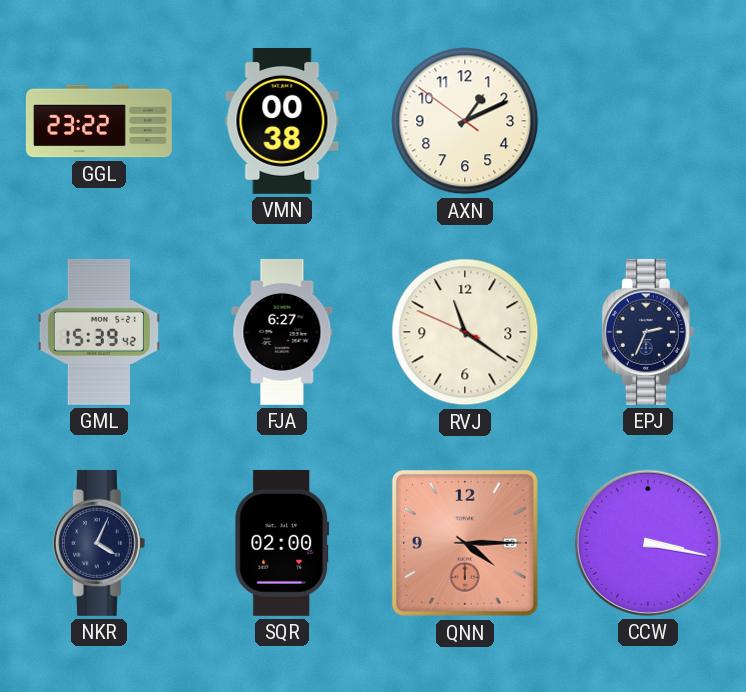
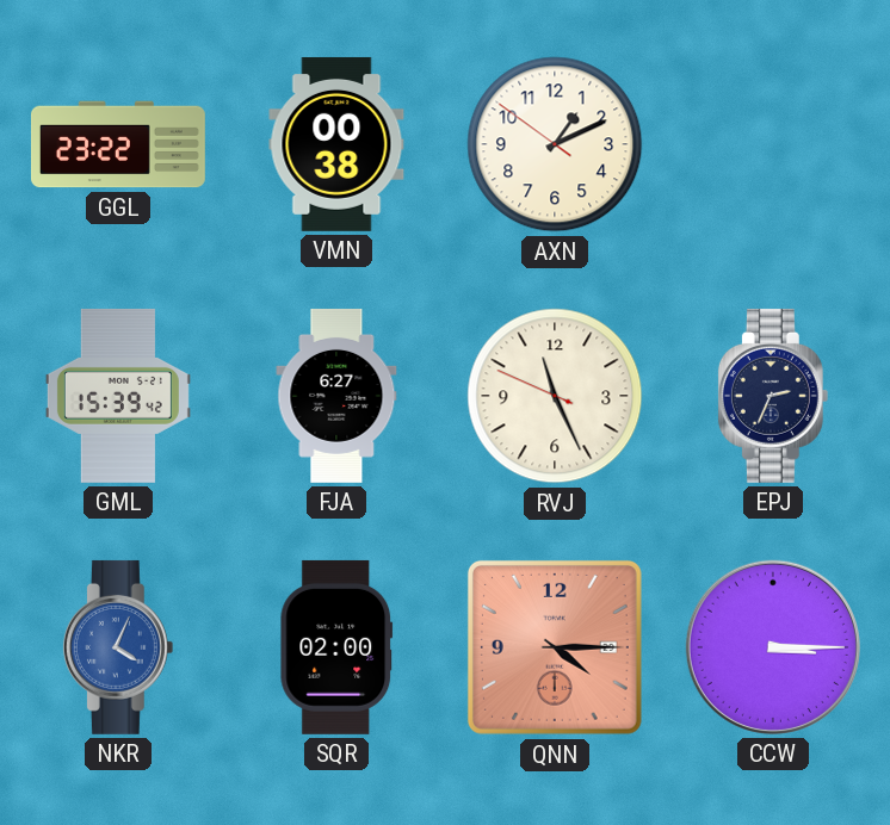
RVJ: 11:20 -> 11:25 (555, 396)
NKR dial: navy -> blue (118, 647)
CCW: 3:17 -> 3:15 (773, 647)
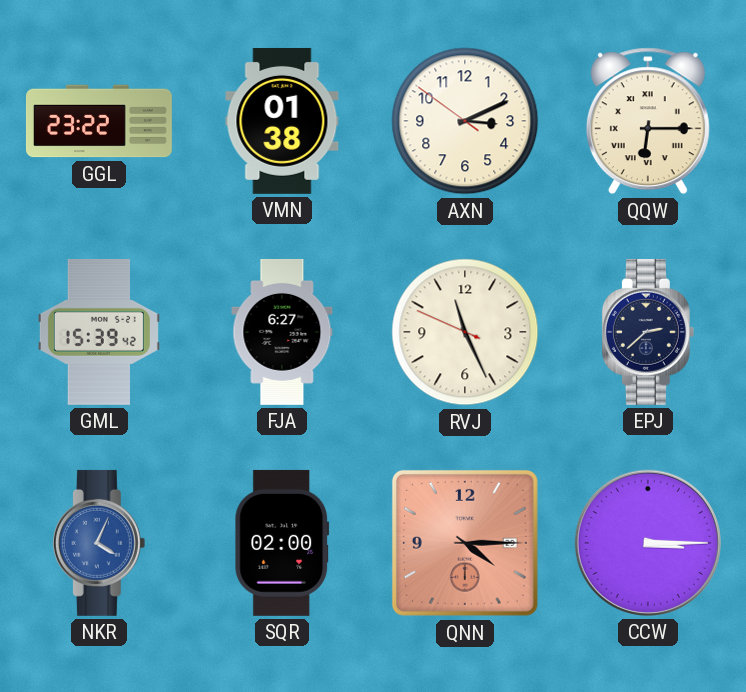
VMN: 00:38 -> 01:38 (282, 121)
AXN: 1:10 -> 3:10 (465, 121)
QQW: none -> 6:15 (648, 121)
EPJ: 2:34 -> 2:38 (648, 332)
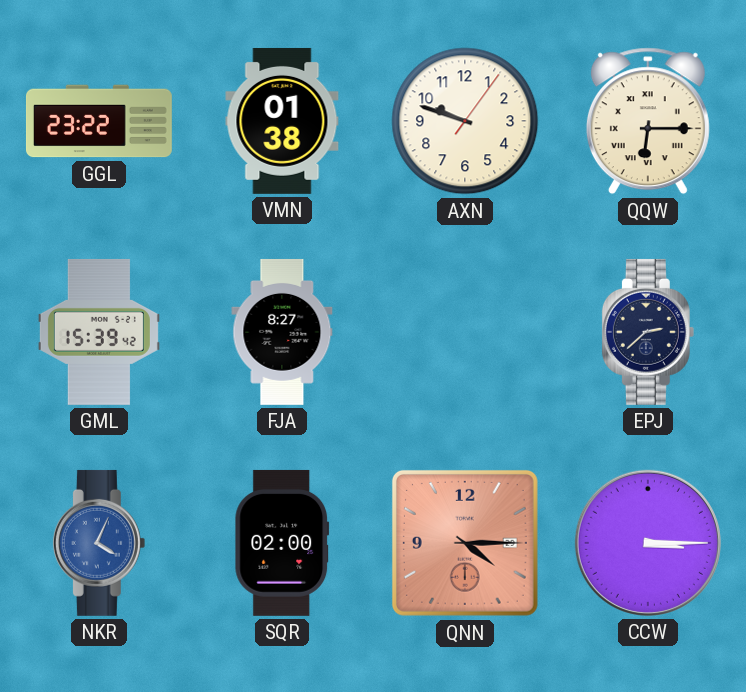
AXN: 3:10 -> 9:48 (465, 121)
FJA: 6:27 -> 8:27 (282, 332)
RVJ: 11:25 -> none (465, 332)
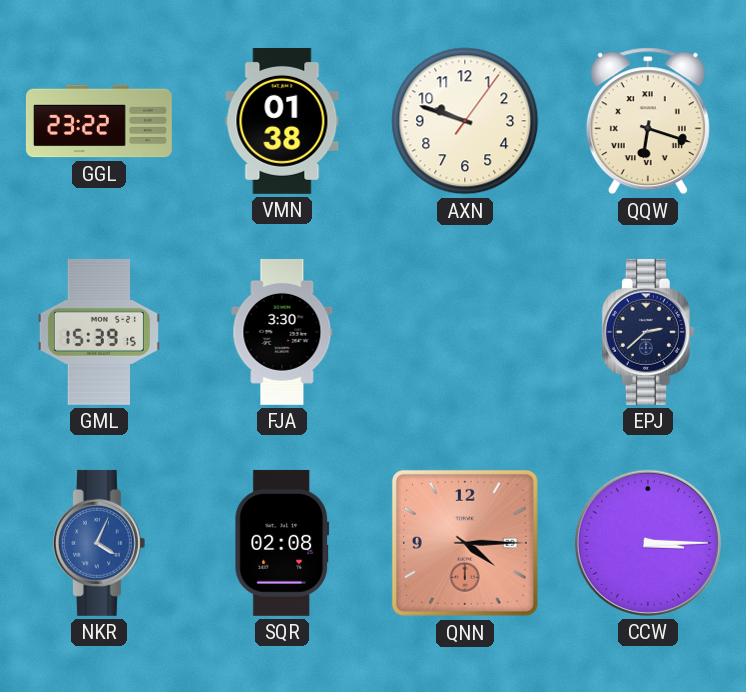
QQW: 6:15 -> 6:18 (648, 121)
GML: 15:39:42 -> 15:39:15 (99, 332)
FJA: 8:27 -> 3:30 (282, 332)
SQR: 02:00 -> 02:08 (282, 543)
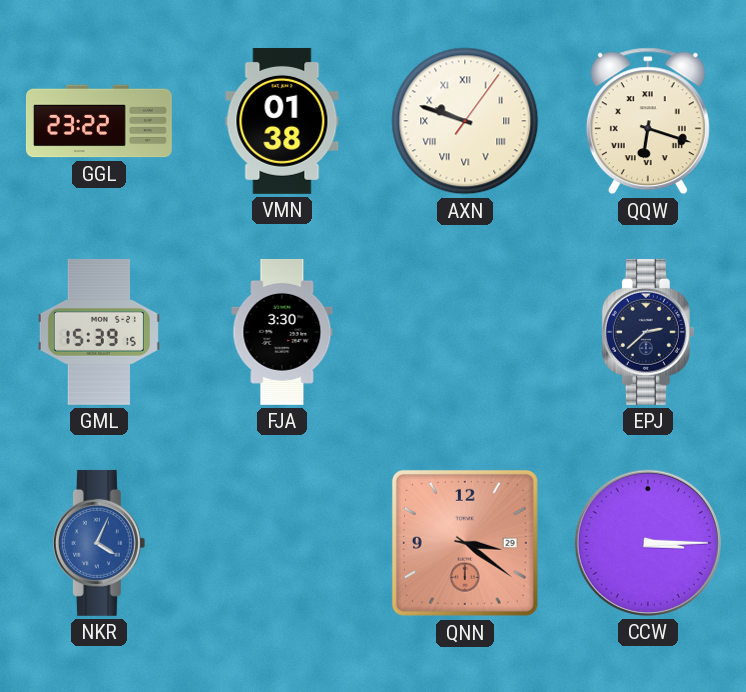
AXN numerals: Arabic -> Roman (465, 121)
SQR: 02:08 -> none (282, 543)
QNN: 4:15 -> 3:21 (465, 543)
